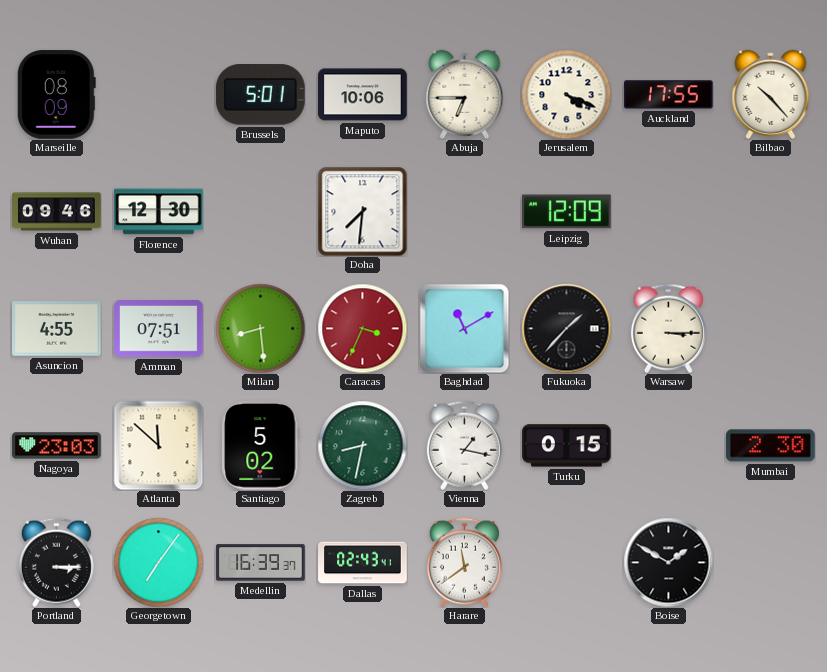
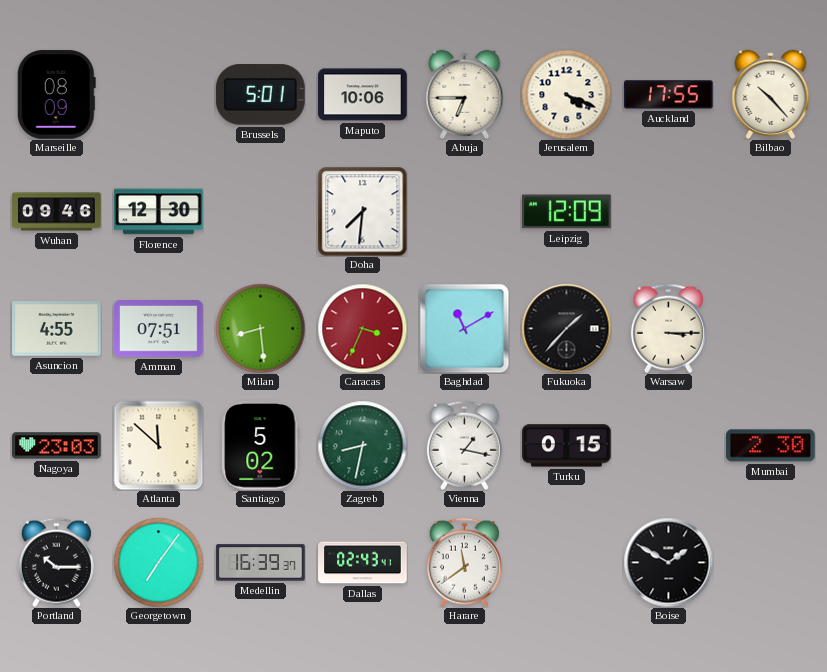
Portland: 3:15 -> 10:15 (56, 562)
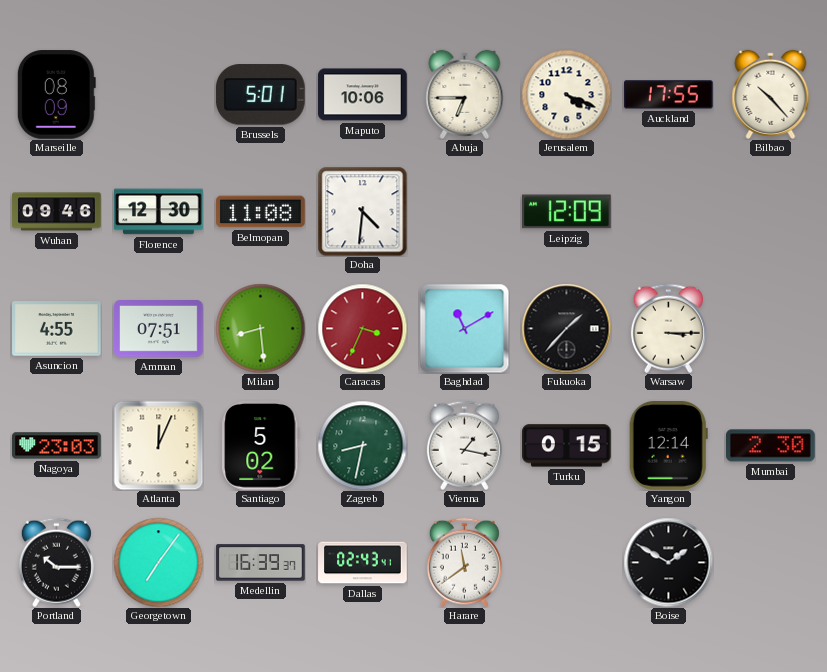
Belmopan: none -> 11:08 (261, 212)
Doha: 7:31 -> 4:31 (362, 211)
Atlanta: 11:52 -> 12:04 (158, 445)
Yangon: none -> 12:14 (668, 446)
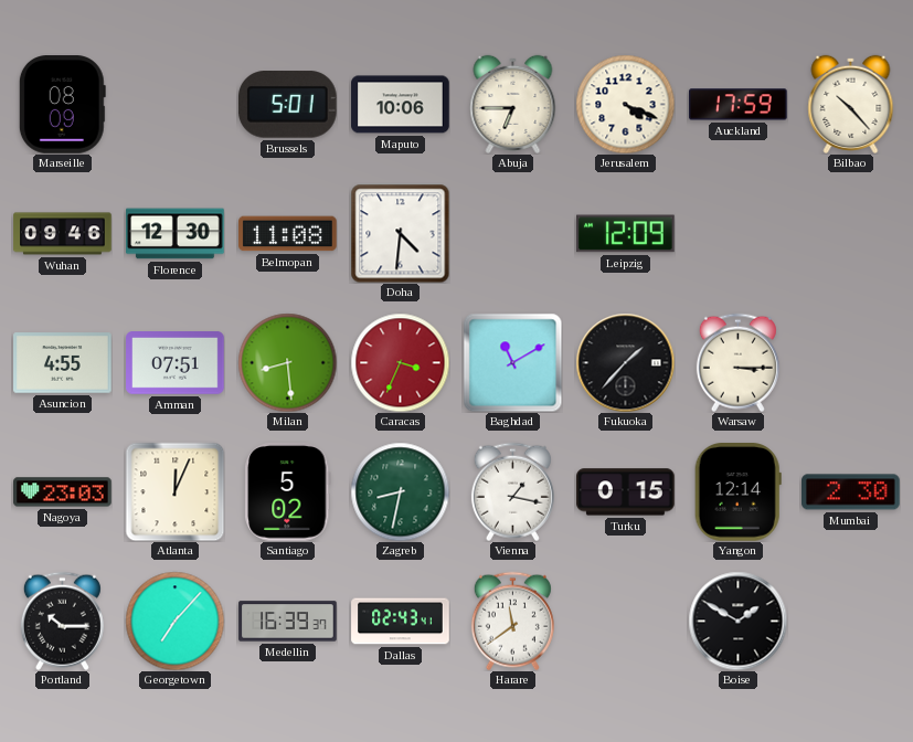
Auckland: 17:55 -> 17:59 (739, 105)
Georgetown: 7:06 -> 7:07 (174, 621)
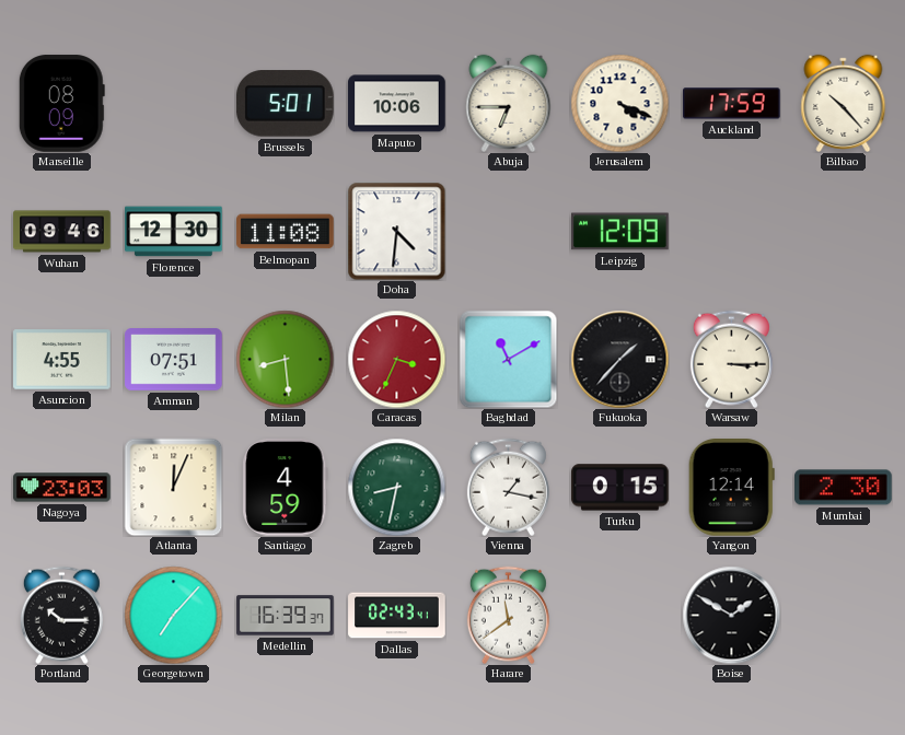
Santiago: 5:02 -> 4:59 (286, 488)
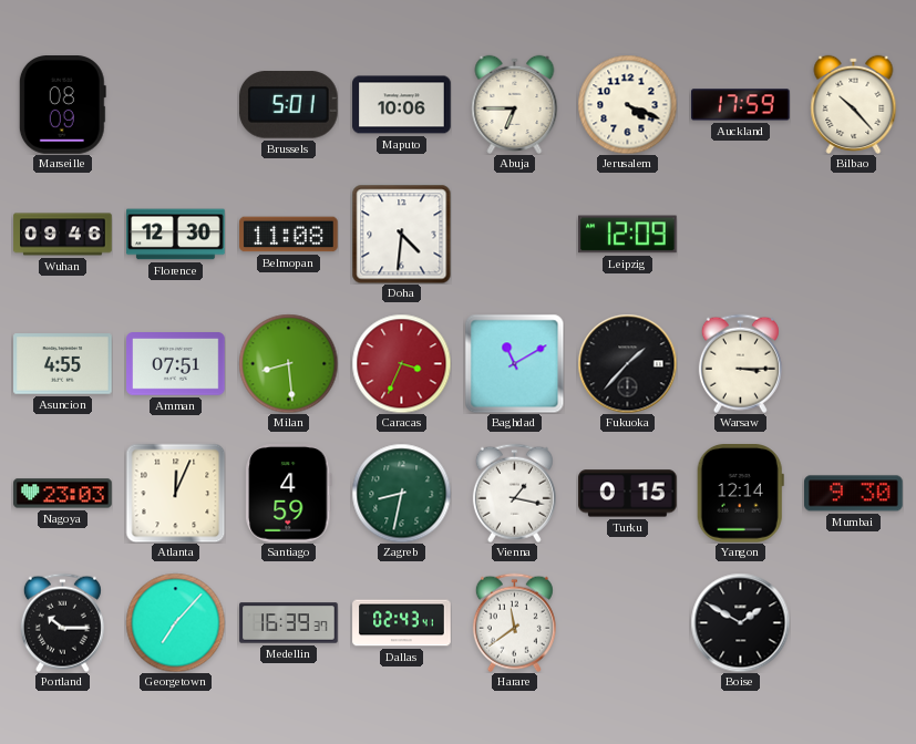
Mumbai: 2:30 -> 9:30 (854, 494)
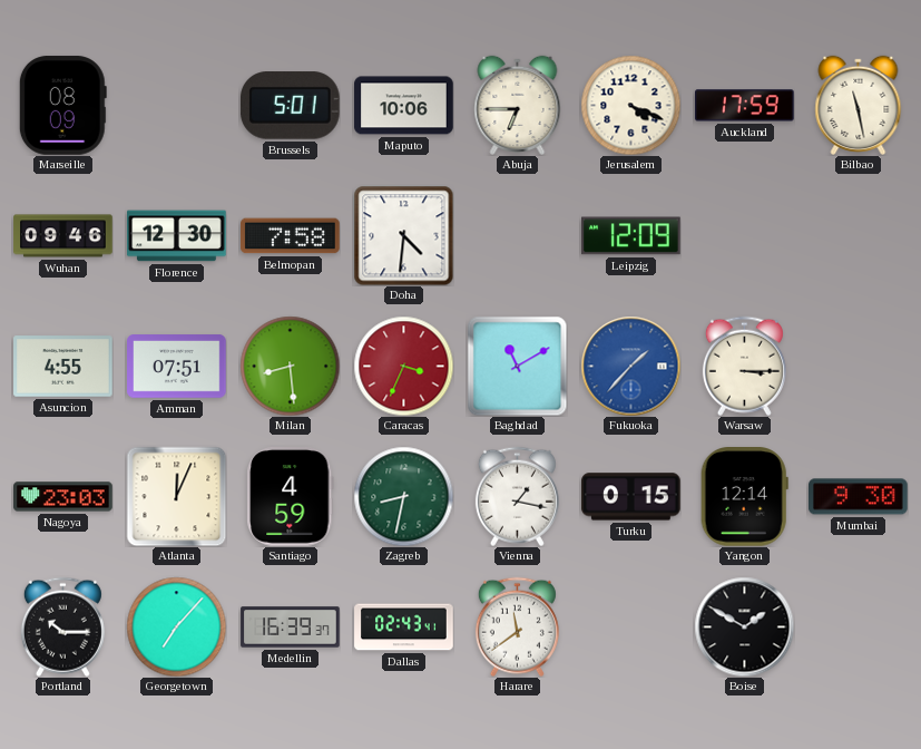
Bilbao: 10:23 -> 11:28 (859, 105)
Belmopan: 11:08 -> 7:58 (291, 236)
Fukuoka dial: black -> blue (630, 366)
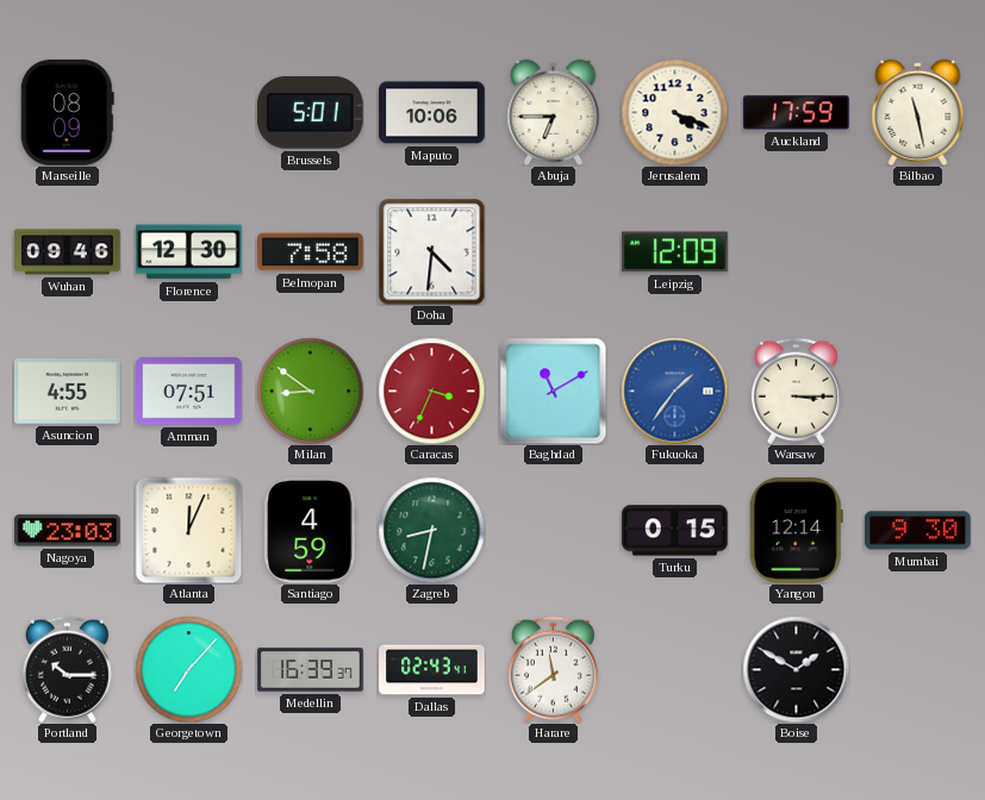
Milan: 8:29 -> 8:51 (310, 390)
Fukuoka: 1:37 -> 1:36 (674, 390)
Vienna: 1:17 -> none (517, 496)
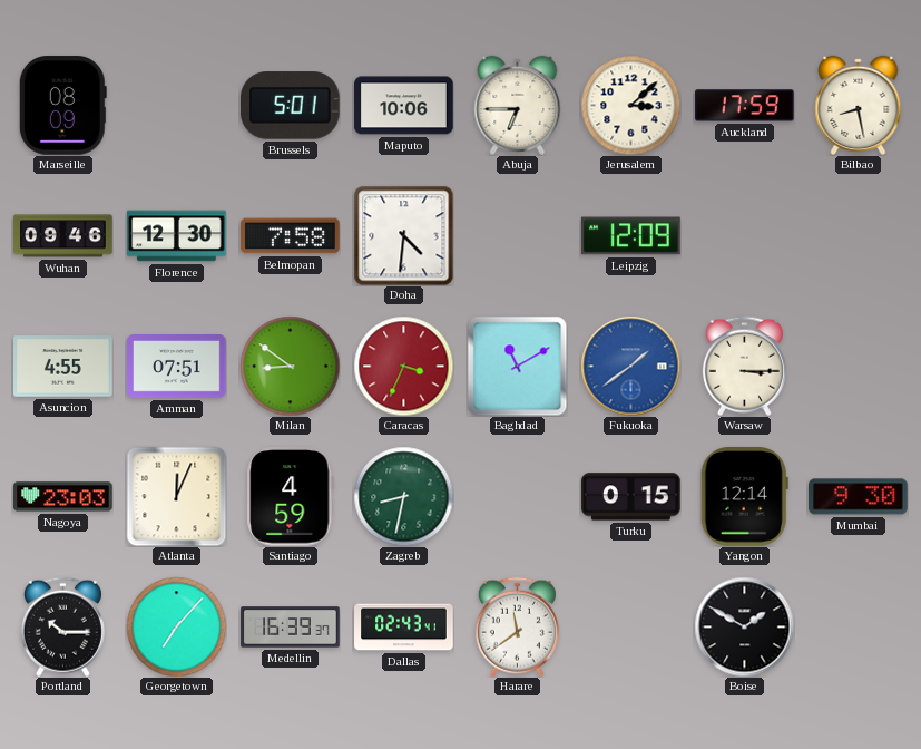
Jerusalem: 4:19 -> 3:08 (630, 105)
Bilbao: 11:28 -> 8:28 (859, 105)
Fukuoka: 1:36 -> 1:39 (630, 366)
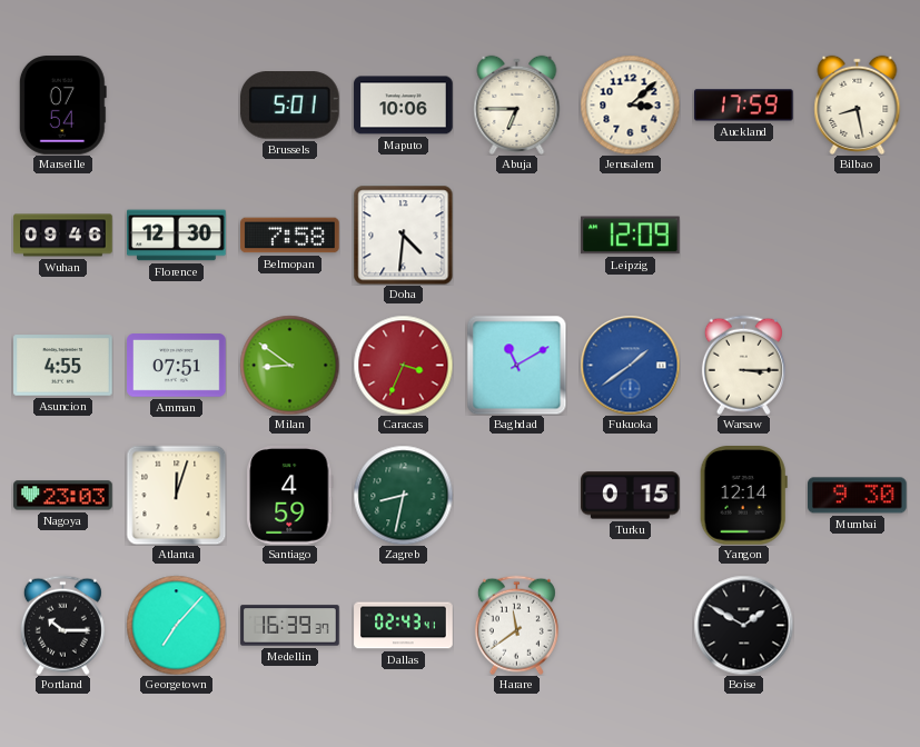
Marseille: 08:09 -> 07:54 (62, 106)
Atlanta: 12:04 -> 12:03 (176, 495)
